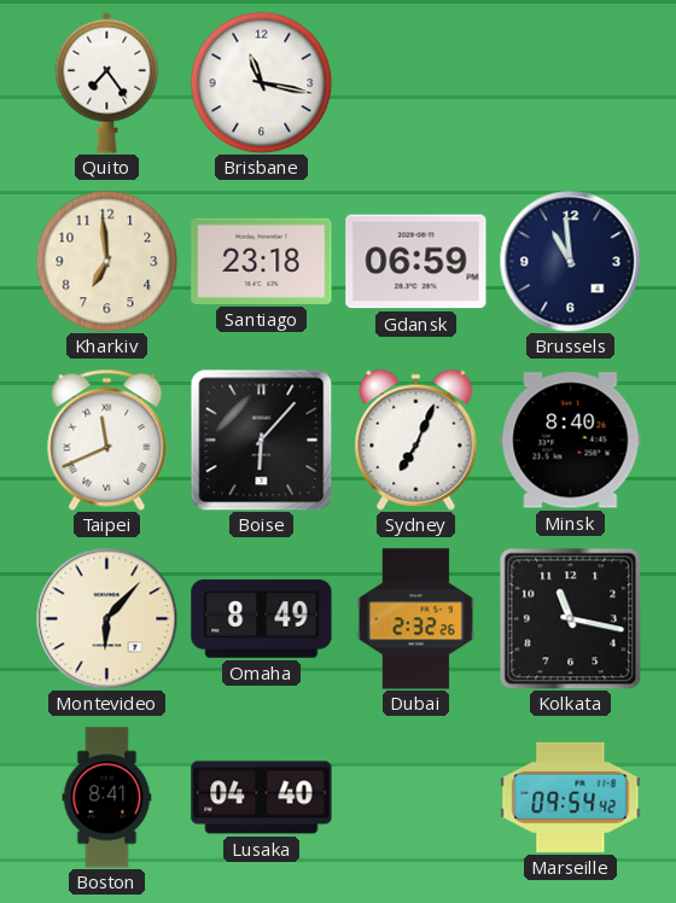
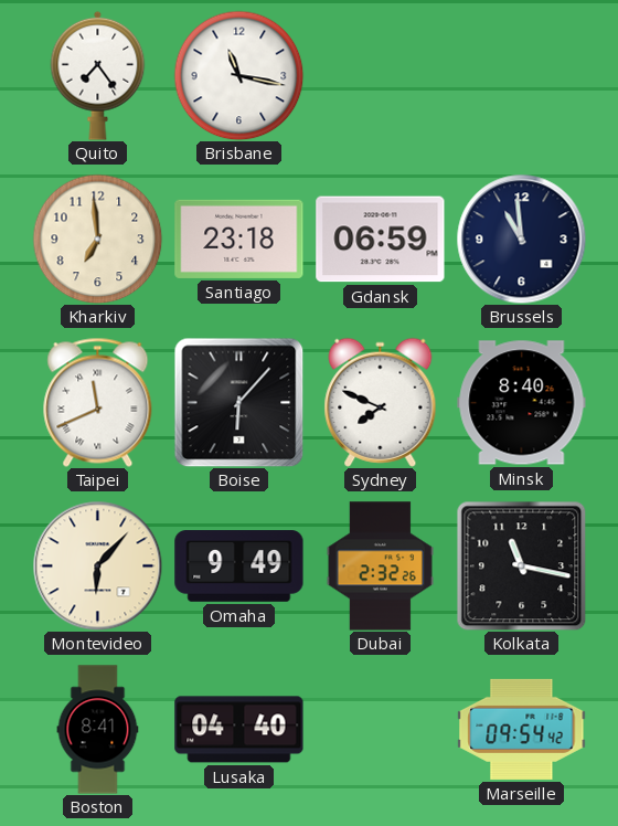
Sydney: 7:04 -> 7:49 (381, 402)
Omaha: 8:49 -> 9:49 (239, 566)
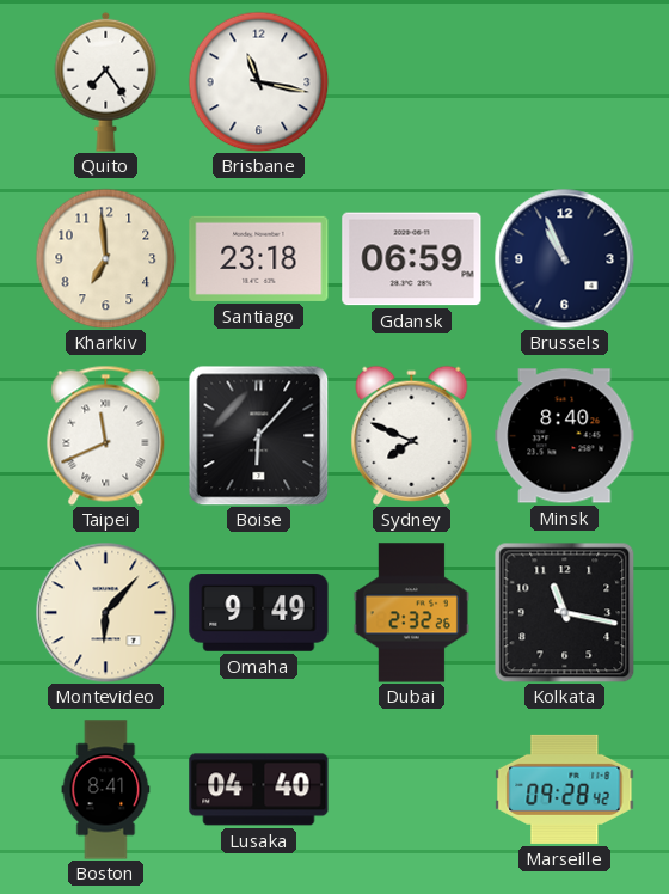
Brussels: 10:59 -> 10:56 (564, 258)
Marseille: 09:54 -> 09:28 (565, 789)
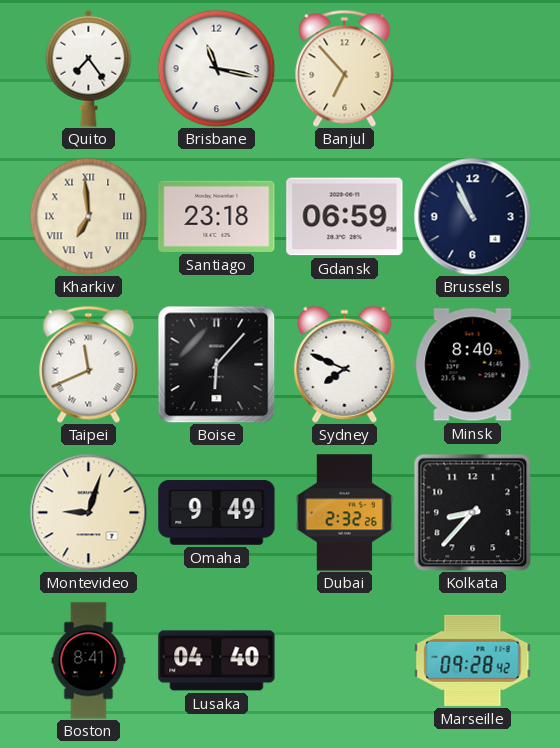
Banjul: none -> 6:53 (345, 68)
Kharkiv numerals: Arabic -> Roman (88, 216)
Montevideo: 6:07 -> 9:03 (88, 512)
Kolkata: 11:17 -> 8:37 (472, 512)
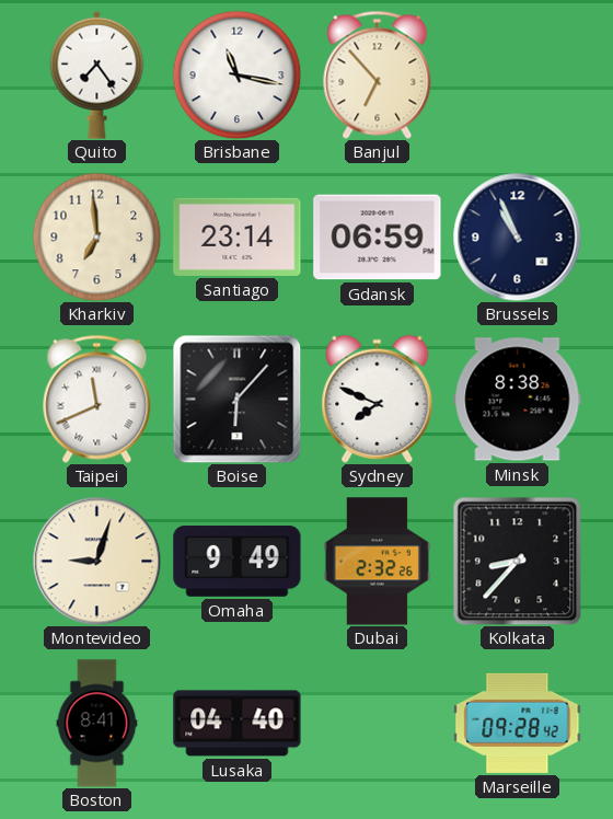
Kharkiv numerals: Roman -> Arabic (96, 237)
Santiago: 23:18 -> 23:14 (238, 237)
Minsk: 8:40 -> 8:38 (518, 400)
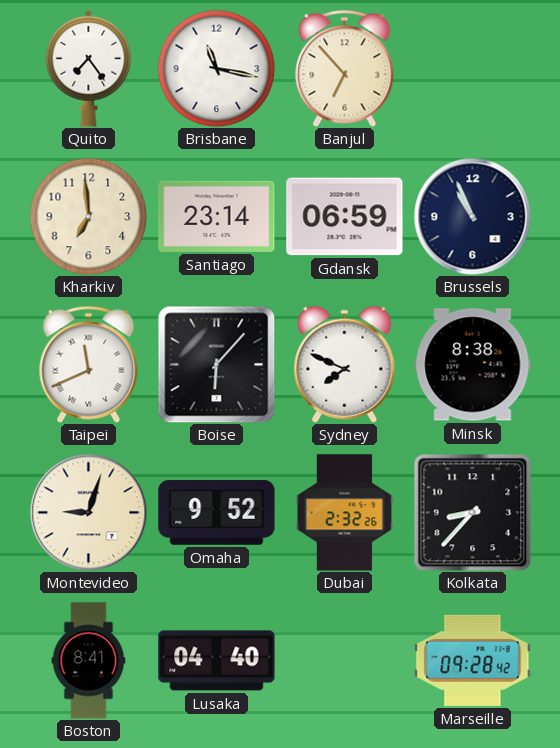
Omaha: 9:49 -> 9:52 (217, 513)
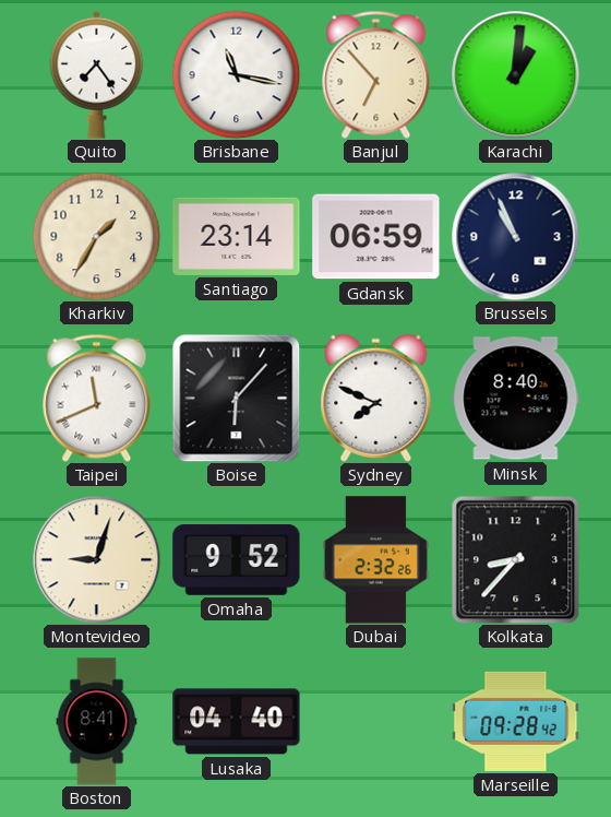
Karachi: none -> 1:01 (515, 74)
Kharkiv: 6:59 -> 1:35 (96, 236)
Minsk: 8:38 -> 8:40 (516, 399)
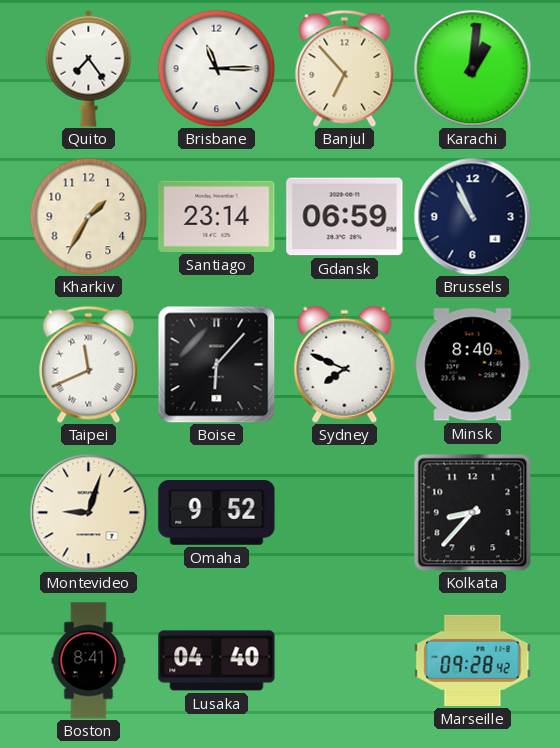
Brisbane: 11:17 -> 11:15 (216, 68)
Dubai: 2:32 -> none (375, 560)
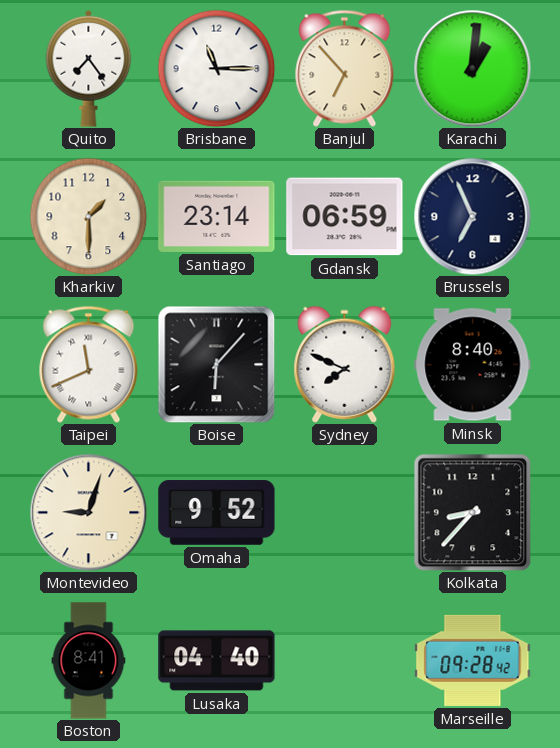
Kharkiv: 1:35 -> 1:30 (88, 216)
Brussels: 10:56 -> 6:56 (472, 216)
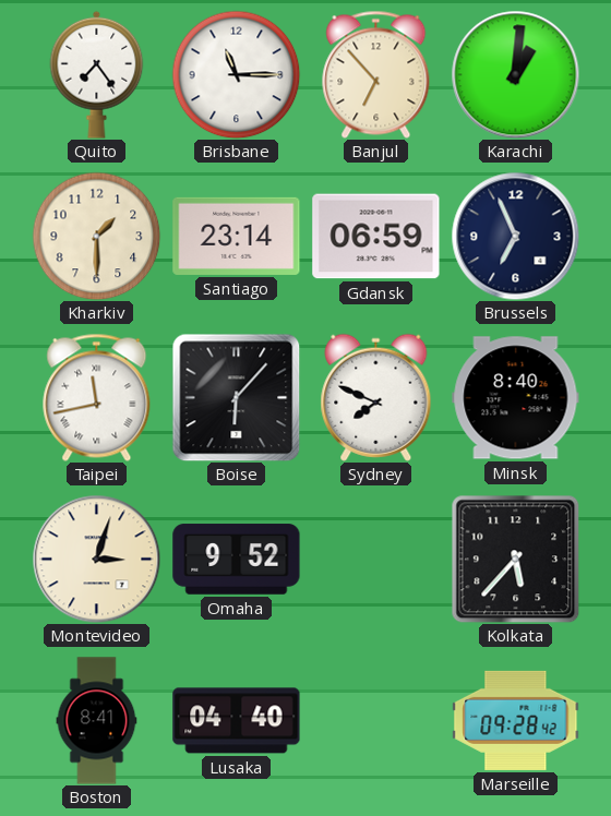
Taipei: 11:41 -> 11:43 (97, 397)
Montevideo: 9:03 -> 3:03 (96, 559)
Kolkata: 8:37 -> 5:37 (515, 559)
